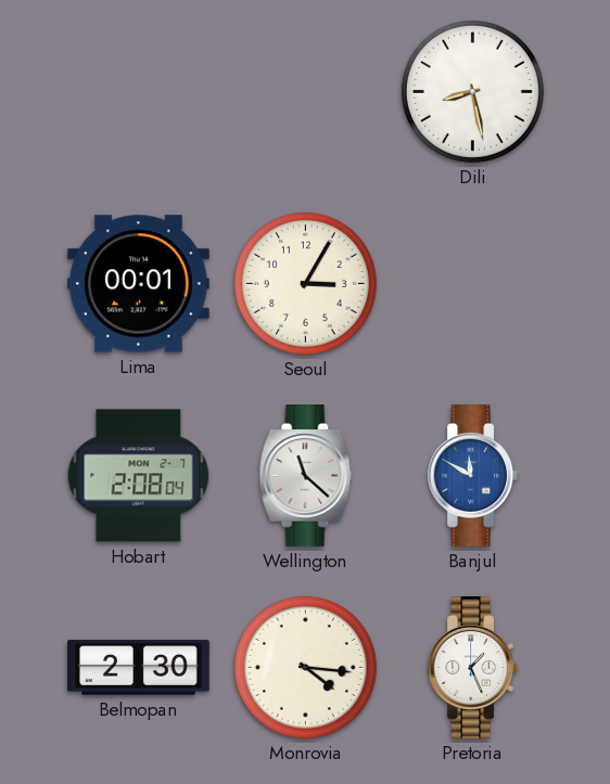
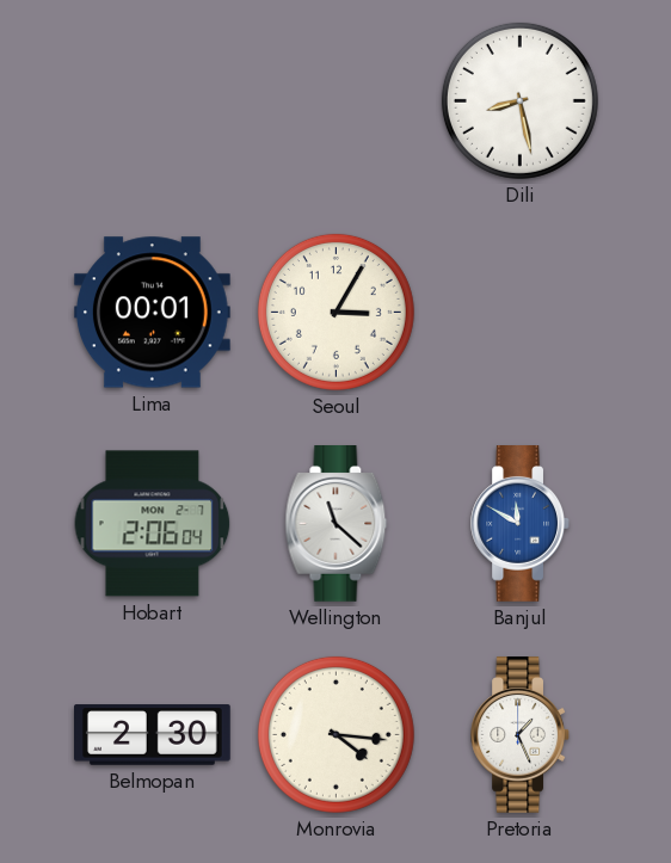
Hobart: 2:08 -> 2:06 (153, 524)
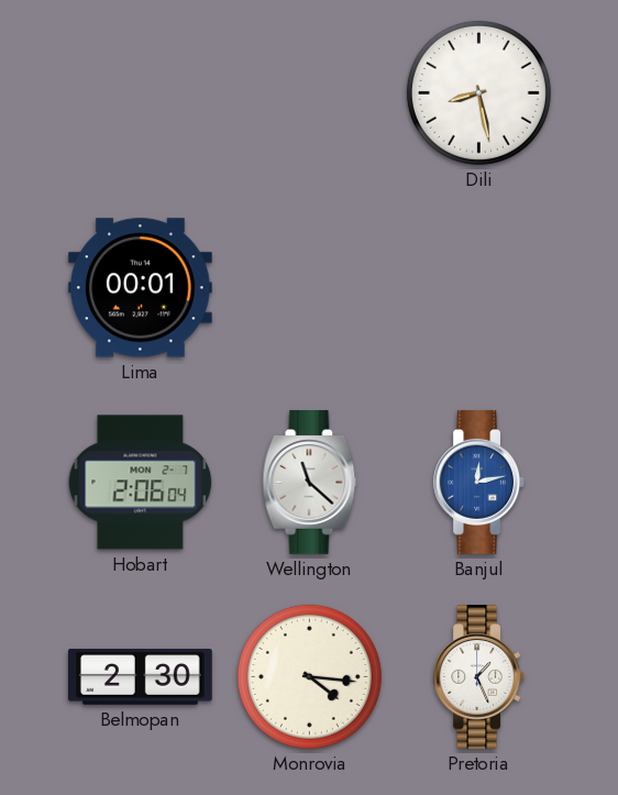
Seoul: 3:05 -> none (335, 312)
Banjul: 11:50 -> 12:13 (478, 483)
